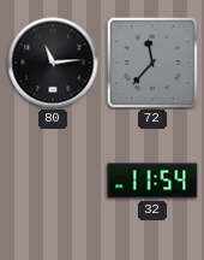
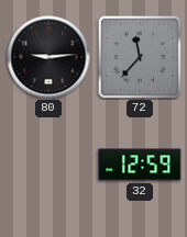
80: 11:14 -> 9:14 (48, 57)
32: 11:54 -> 12:59 (140, 165)
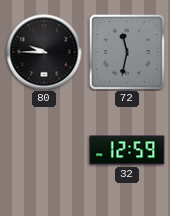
80: 9:14 -> 9:45 (44, 52)
72: 11:37 -> 11:32 (127, 52)
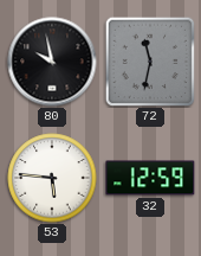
80: 9:45 -> 9:58 (52, 62)
53: none -> 5:46 (52, 178)
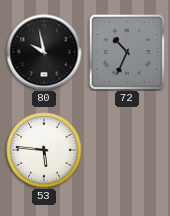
72: 11:32 -> 10:34 (127, 52)
32: 12:59 -> none (150, 178)
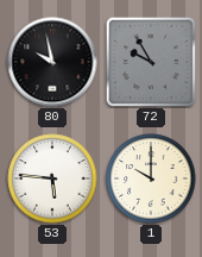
72: 10:34 -> 9:55 (151, 62)
1: none -> 10:00 (151, 178)
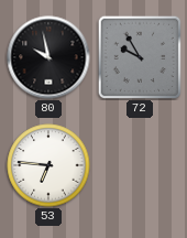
53: 5:46 -> 6:46 (48, 165)
1: 10:00 -> none (151, 178)
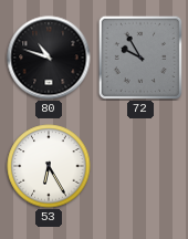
80: 9:58 -> 10:48 (49, 58)
53: 6:46 -> 6:25 (49, 166)
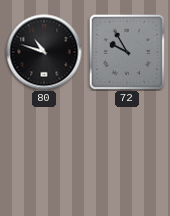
53: 6:25 -> none (49, 166)
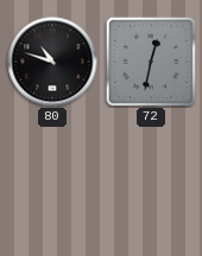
72: 9:55 -> 12:32 (151, 62)
